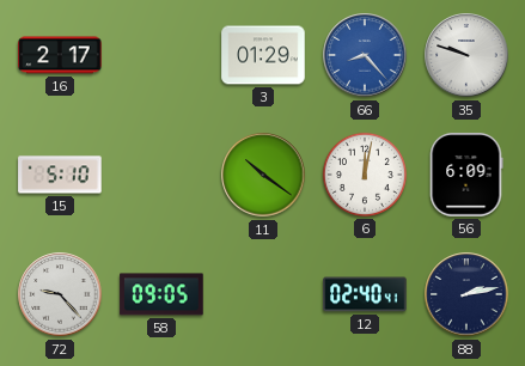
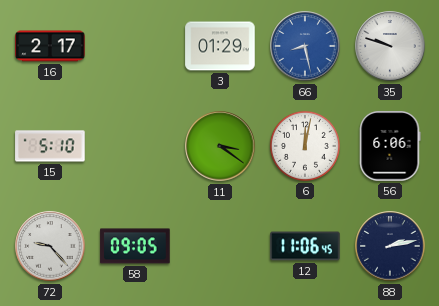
66: 8:23 -> 8:28 (305, 46)
11: 10:21 -> 3:21 (220, 146)
56: 6:09 -> 6:06 (390, 146)
12: 02:40 -> 11:06 (305, 246)
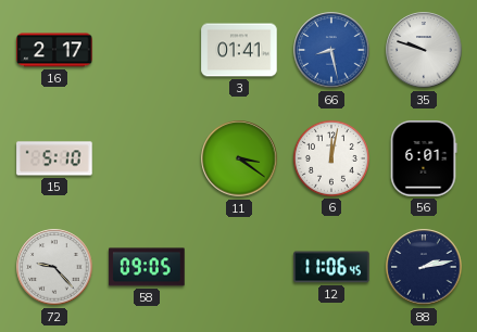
3: 01:29 -> 01:41 (239, 50)
56: 6:06 -> 6:01 (424, 158)
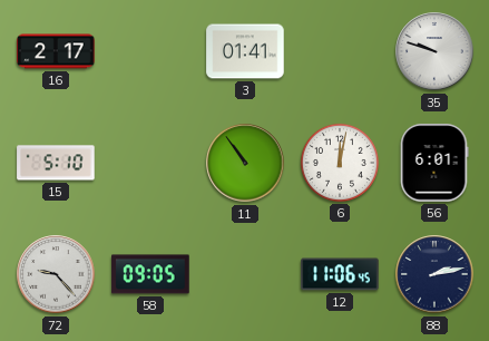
66: 8:28 -> none (331, 50)
11: 3:21 -> 10:54 (245, 163)
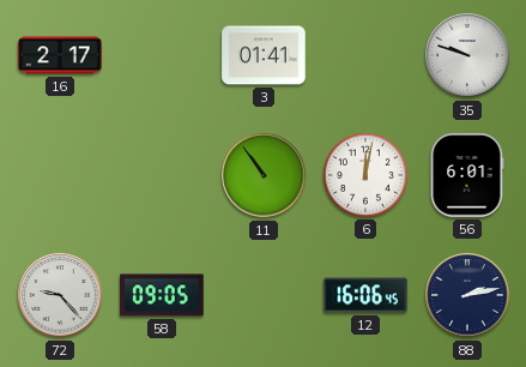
15: 5:10 -> none (56, 163)
12: 11:06 -> 16:06 (365, 295)
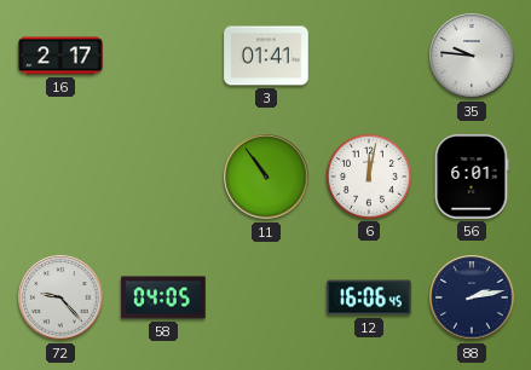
35: 9:48 -> 9:46 (472, 56)
58: 09:05 -> 04:05 (163, 297)
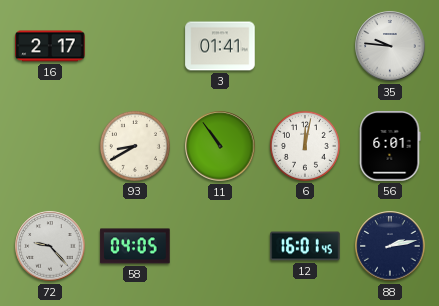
93: none -> 8:40 (135, 146)
12: 16:06 -> 16:01 (305, 246)
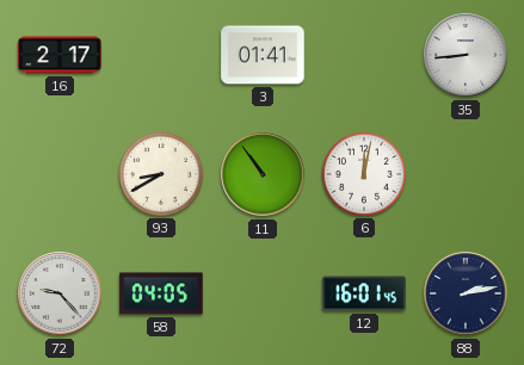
35: 9:46 -> 8:44 (466, 55)
56: 6:01 -> none (390, 146)
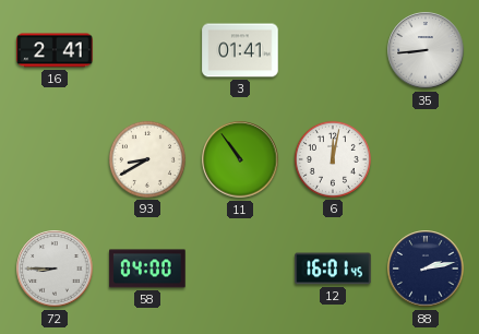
16: 2:17 -> 2:41 (55, 50)
72: 9:23 -> 8:45 (55, 269)
58: 04:05 -> 04:00 (147, 269)
